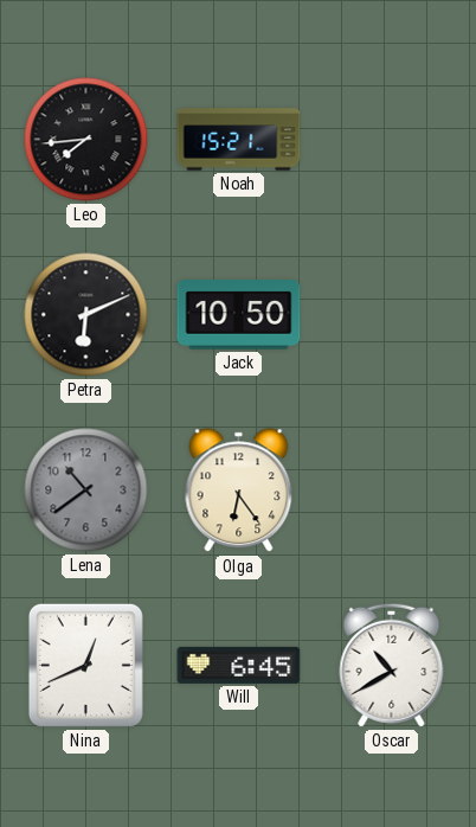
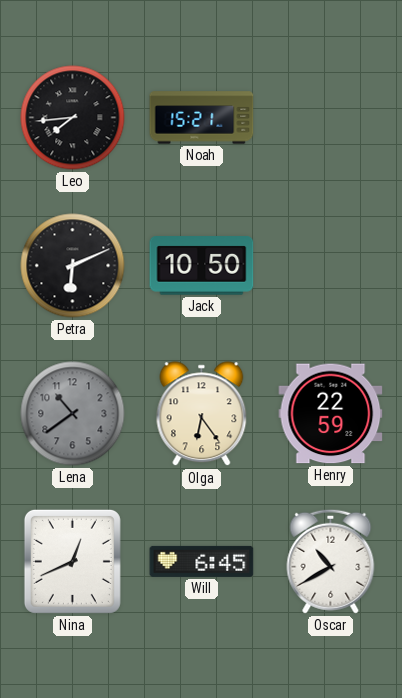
Henry: none -> 22:59 (331, 414)
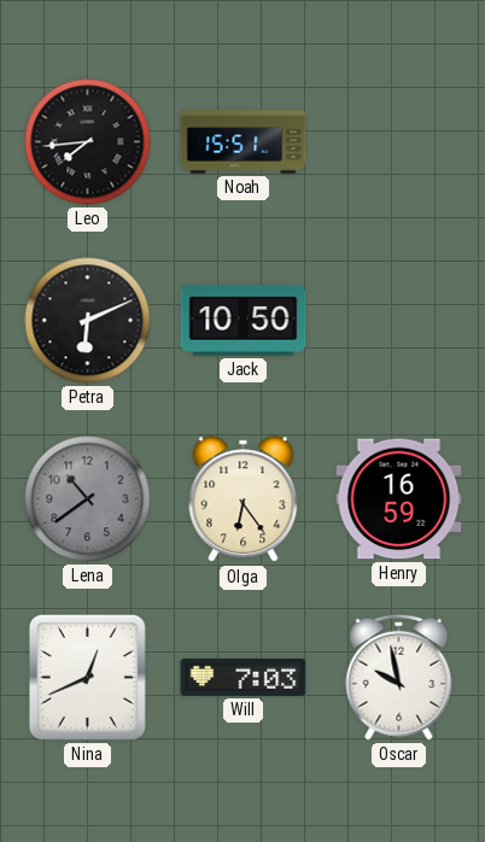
Noah: 15:21 -> 15:51 (244, 142)
Henry: 22:59 -> 16:59 (399, 499)
Will: 6:45 -> 7:03 (244, 677)
Oscar: 10:40 -> 9:58 (399, 677)
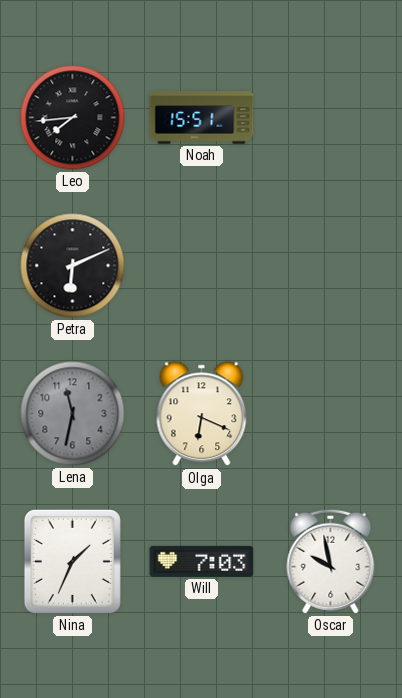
Jack: 10:50 -> none (244, 321)
Lena: 10:39 -> 11:32 (73, 414)
Olga: 6:24 -> 6:19 (202, 414)
Henry: 16:59 -> none (399, 499)
Nina: 12:41 -> 1:34 (72, 561)
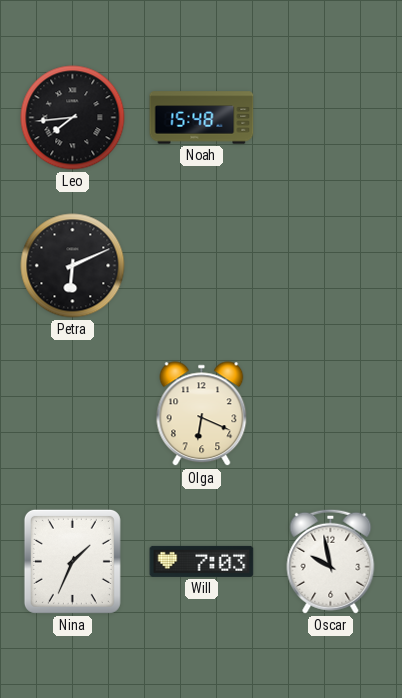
Noah: 15:51 -> 15:48 (202, 118)
Lena: 11:32 -> none (73, 414)
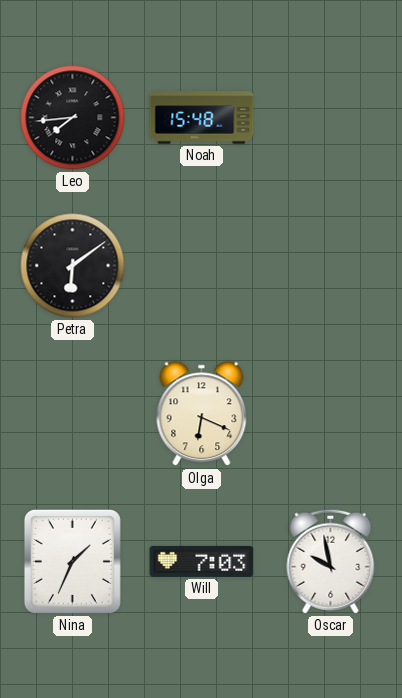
Petra: 6:11 -> 6:09 (73, 266)
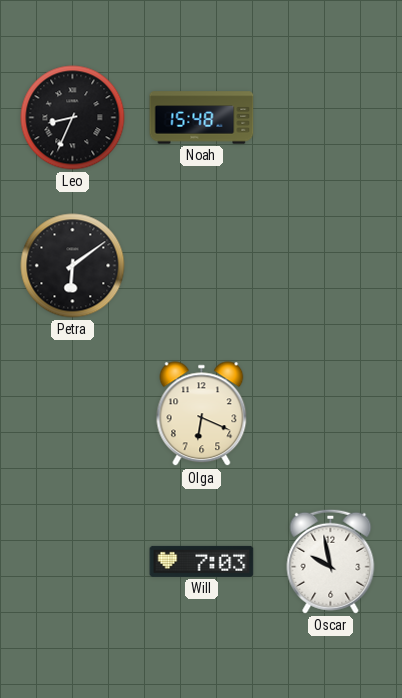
Leo: 7:44 -> 8:34 (73, 118)
Nina: 1:34 -> none (72, 561)
